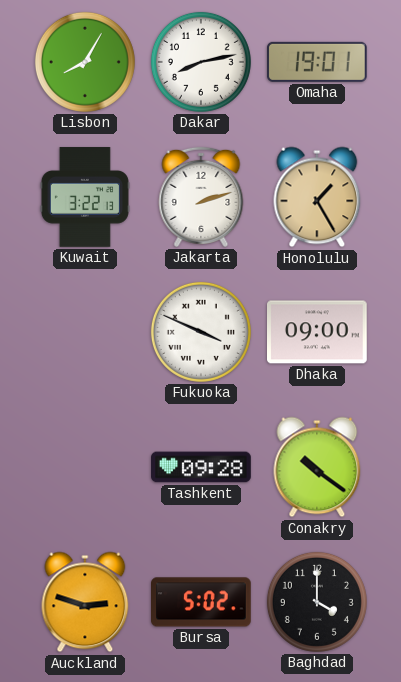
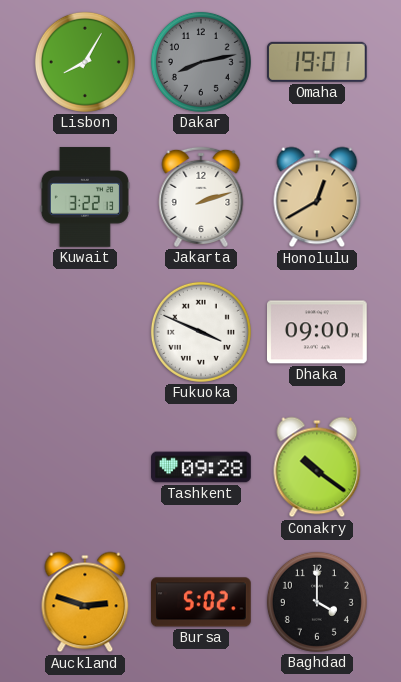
Dakar dial: white -> grey (201, 62)
Honolulu: 1:25 -> 12:40 (317, 197)
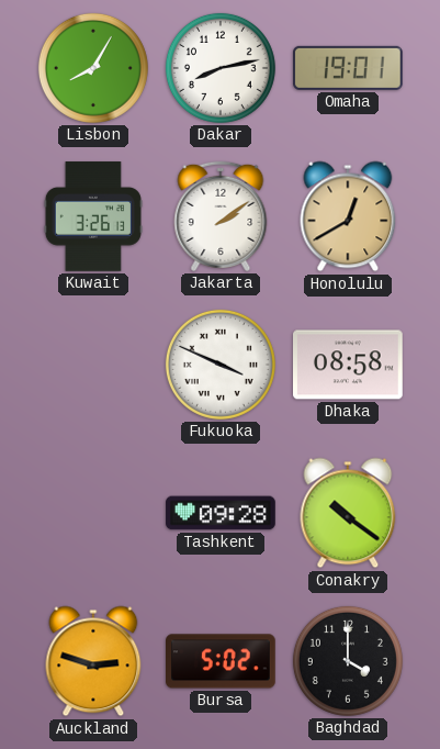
Dakar dial: grey -> white (221, 68)
Kuwait: 3:22 -> 3:26 (93, 216)
Jakarta: 2:12 -> 2:09 (221, 216)
Dhaka: 09:00 -> 08:58 (349, 365)
